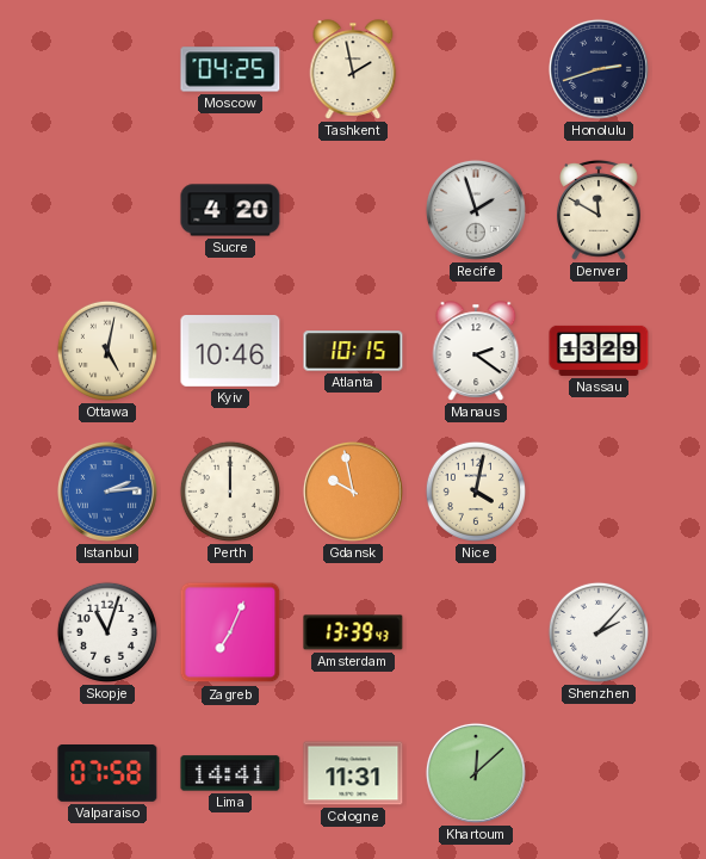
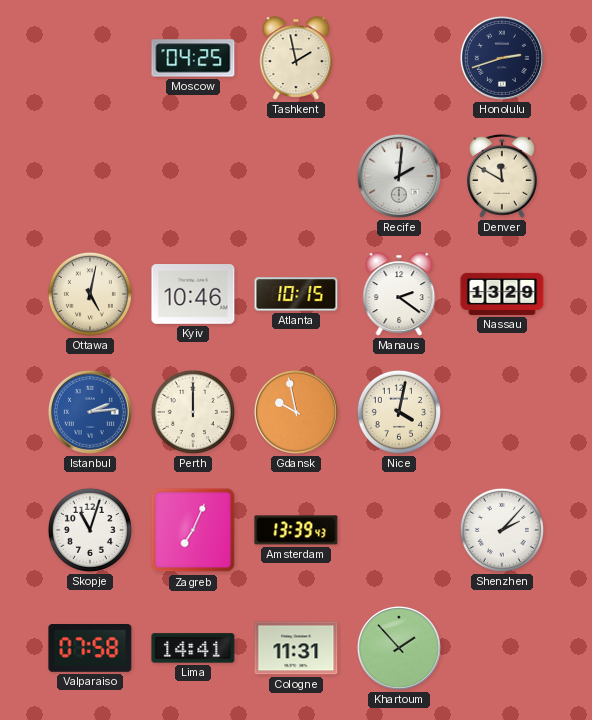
Sucre: 4:20 -> none (230, 210)
Recife: 1:57 -> 2:01 (399, 176)
Khartoum: 12:08 -> 1:53 (399, 648)
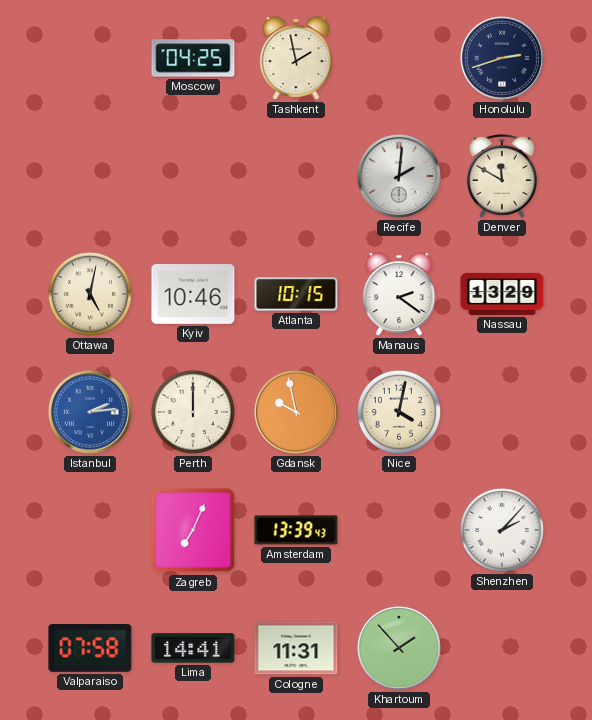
Skopje: 11:03 -> none (90, 530)
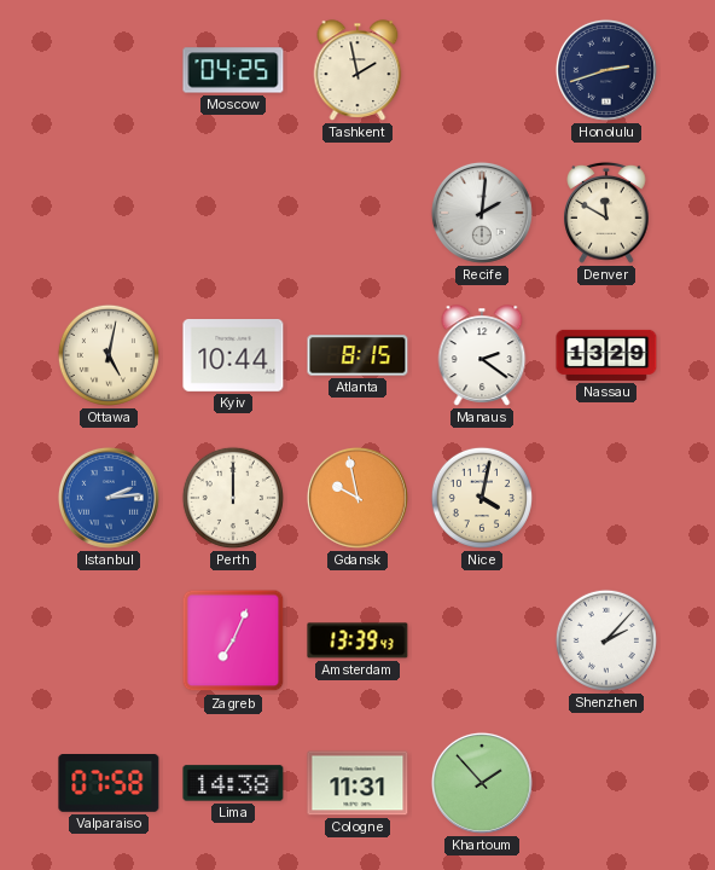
Kyiv: 10:46 -> 10:44 (233, 356)
Atlanta: 10:15 -> 8:15 (357, 355)
Lima: 14:41 -> 14:38 (233, 783)
